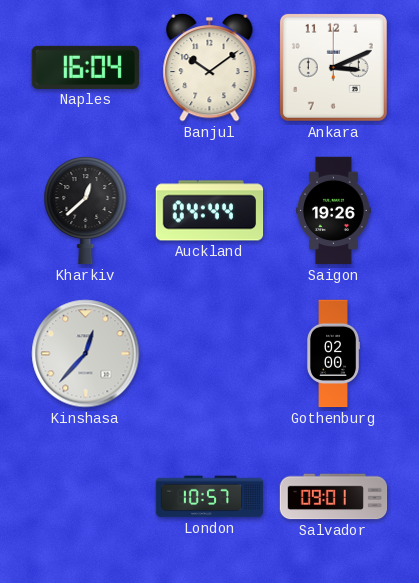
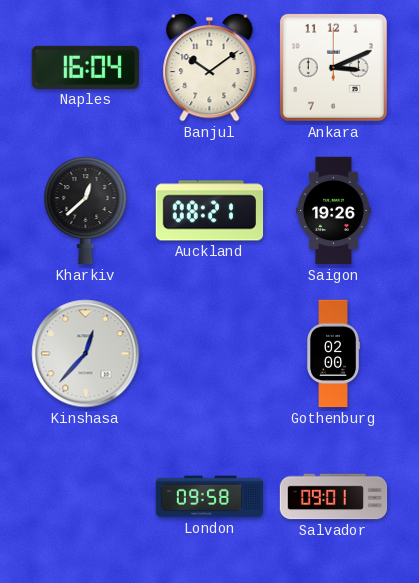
Auckland: 04:44 -> 08:21 (210, 211)
London: 10:57 -> 09:58 (210, 497)
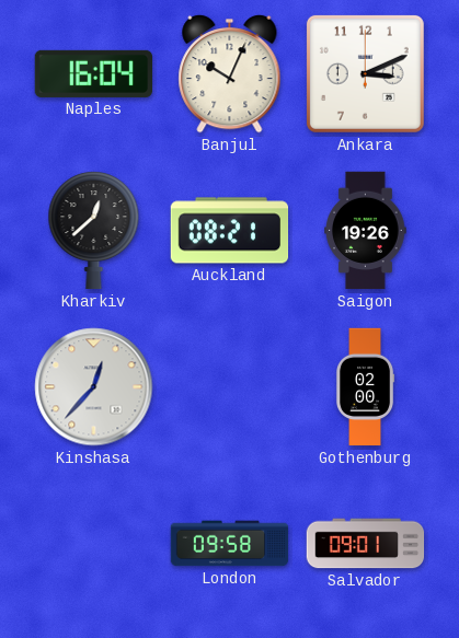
Banjul: 10:09 -> 10:04 (230, 73)
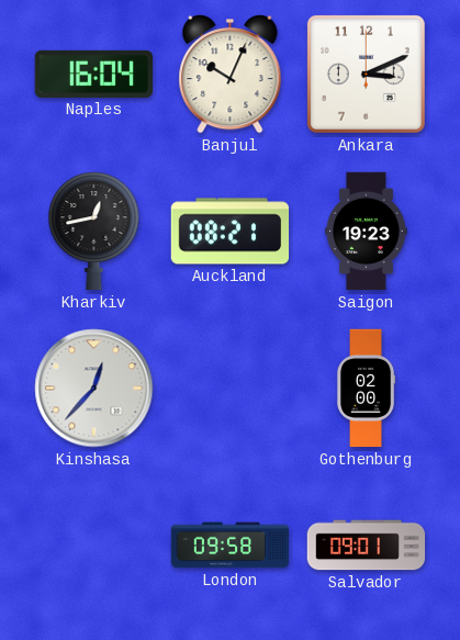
Kharkiv: 12:38 -> 12:43 (94, 232)
Saigon: 19:26 -> 19:23 (367, 232)
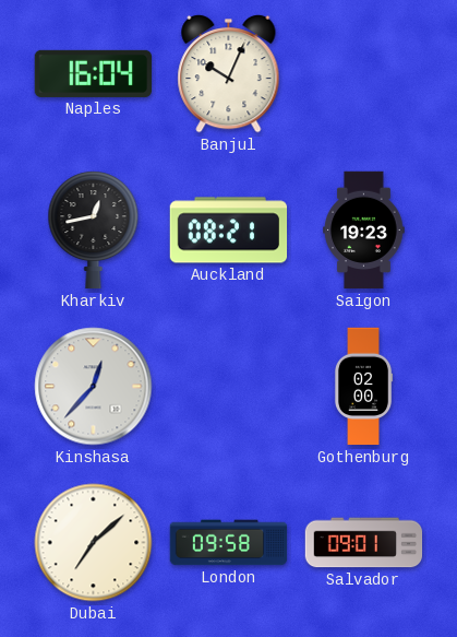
Ankara: 3:11 -> none (366, 74)
Dubai: none -> 7:08 (94, 543)
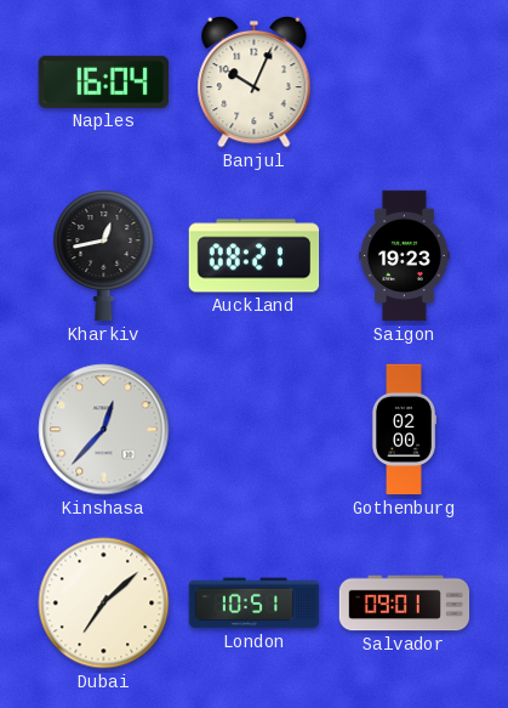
London: 09:58 -> 10:51 (255, 604)
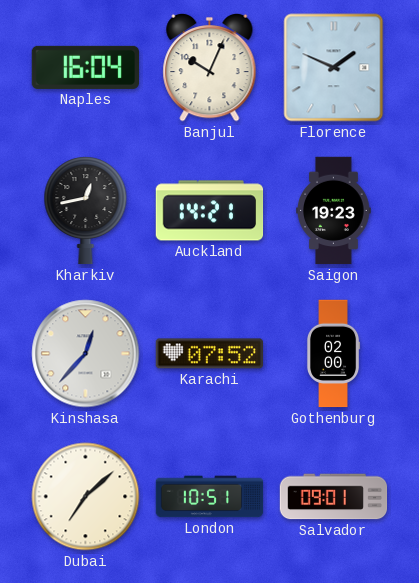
Florence: none -> 1:49 (334, 68)
Auckland: 08:21 -> 14:21 (210, 211)
Karachi: none -> 07:52 (209, 354)
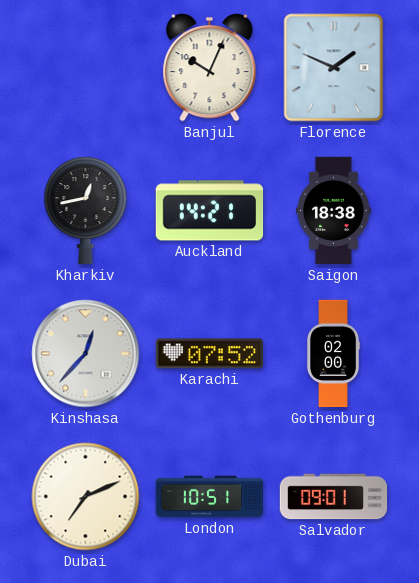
Naples: 16:04 -> none (86, 67)
Saigon: 19:23 -> 18:38 (334, 211)
Dubai: 7:08 -> 7:11 (86, 497)
